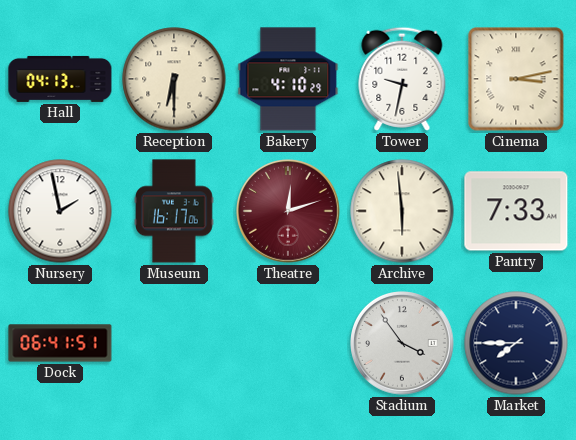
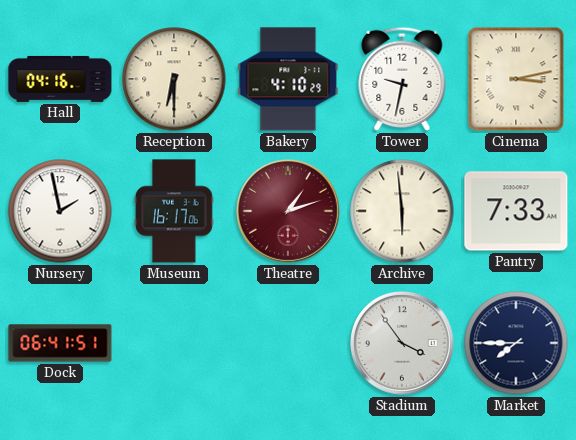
Hall: 04:13 -> 04:16 (60, 79)
Theatre: 12:12 -> 1:12 (289, 212)
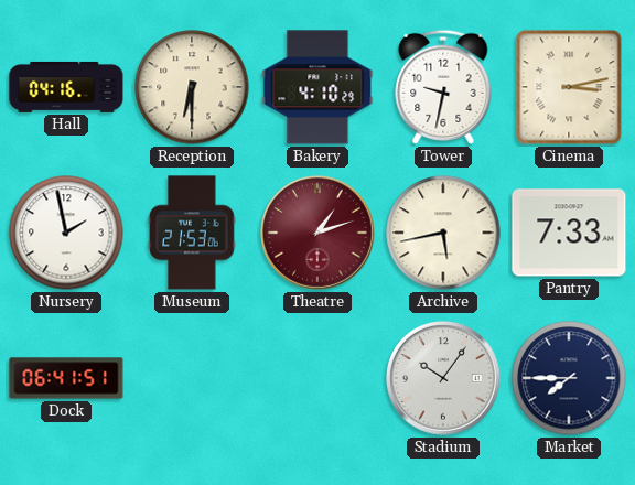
Museum: 16:17 -> 21:53 (192, 233)
Archive: 5:59 -> 5:43 (443, 233)
Stadium: 3:54 -> 10:06 (444, 379)
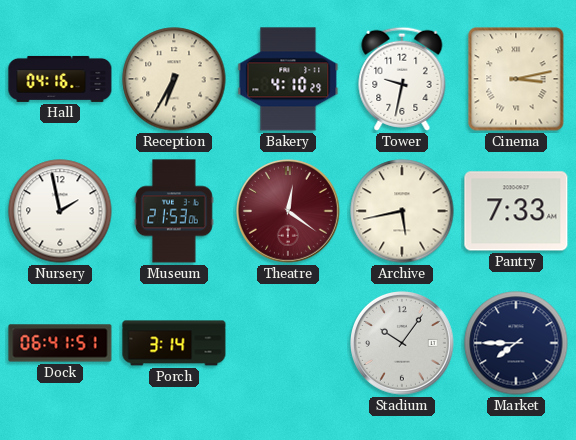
Reception: 6:30 -> 6:35 (174, 79)
Theatre: 1:12 -> 12:21 (289, 212)
Porch: none -> 3:14 (174, 343)
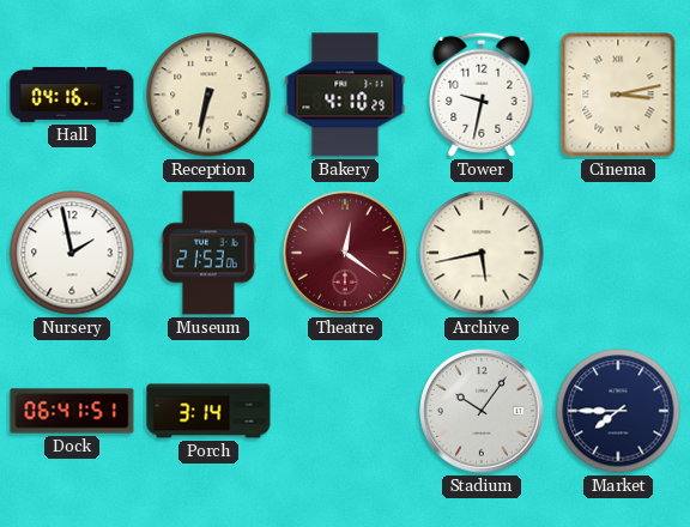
Reception: 6:35 -> 6:32 (208, 95)
Pantry: 7:33 -> none (516, 211)
